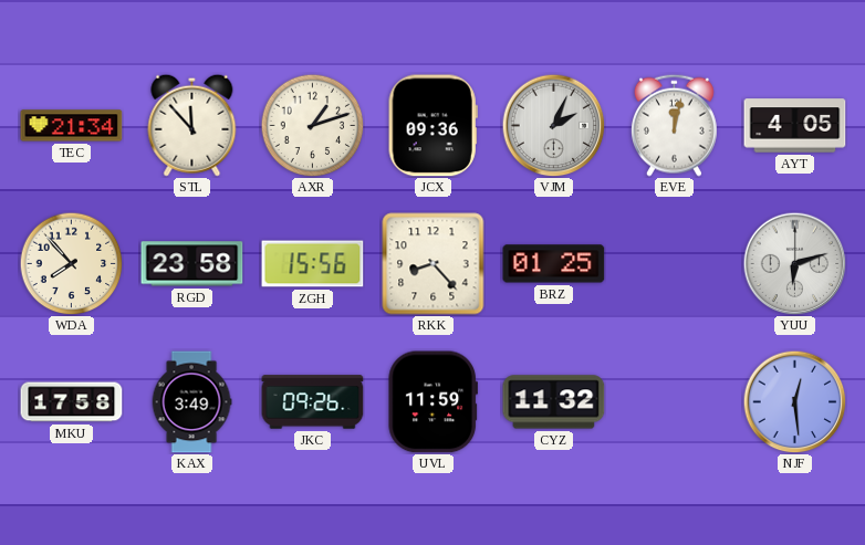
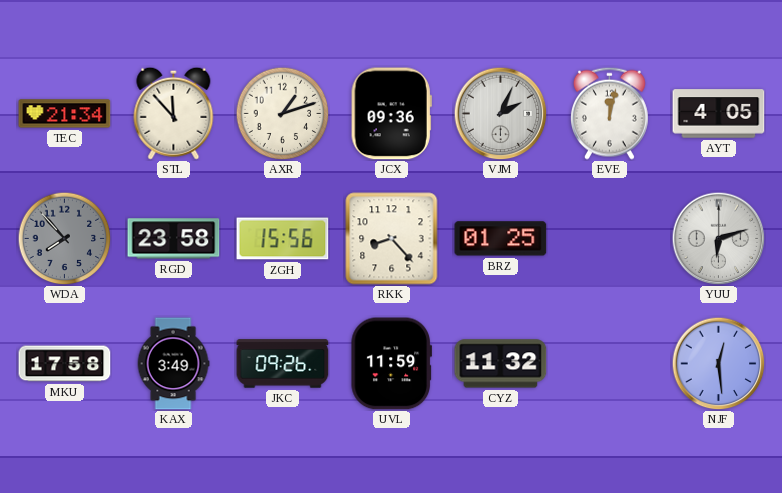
WDA dial: cream -> grey (64, 238)
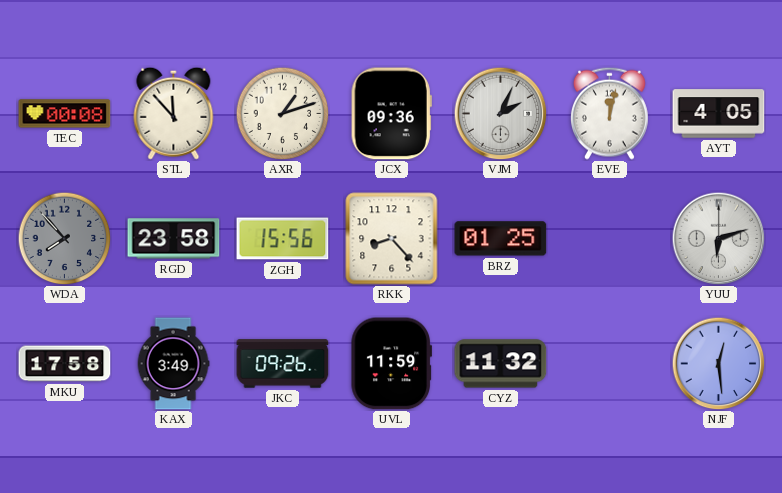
TEC: 21:34 -> 00:08 (65, 114)
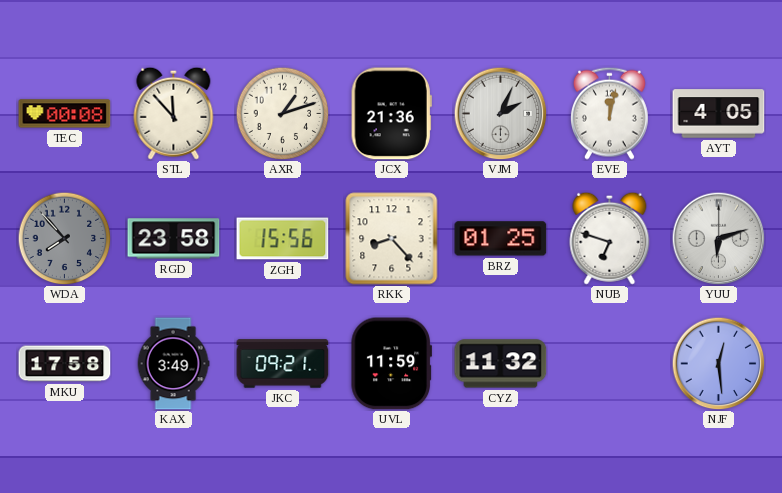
JCX: 09:36 -> 21:36 (391, 114)
NUB: none -> 6:48 (610, 238)
JKC: 09:26 -> 09:21 (283, 364)
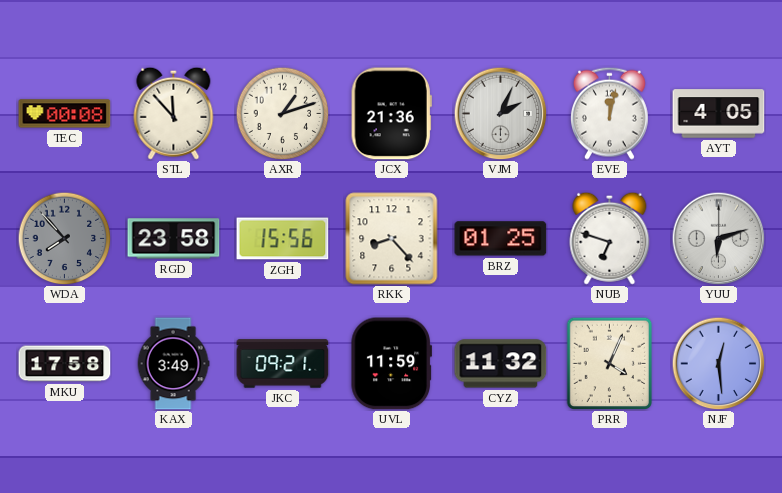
PRR: none -> 4:04 (610, 363)
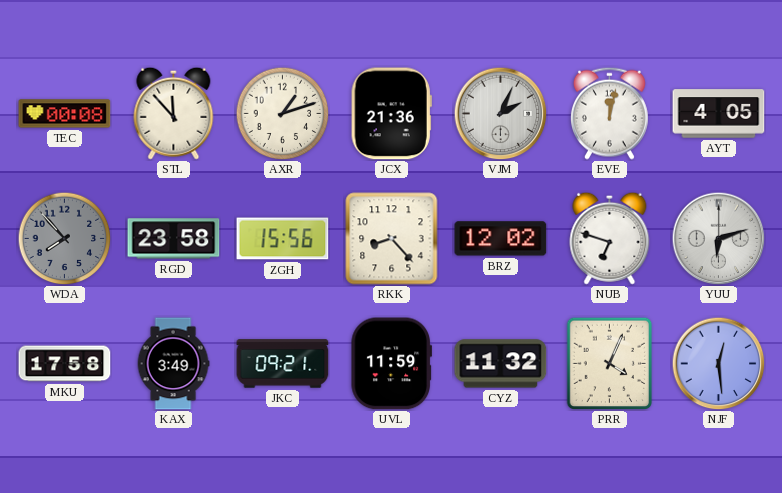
BRZ: 01:25 -> 12:02 (501, 239)
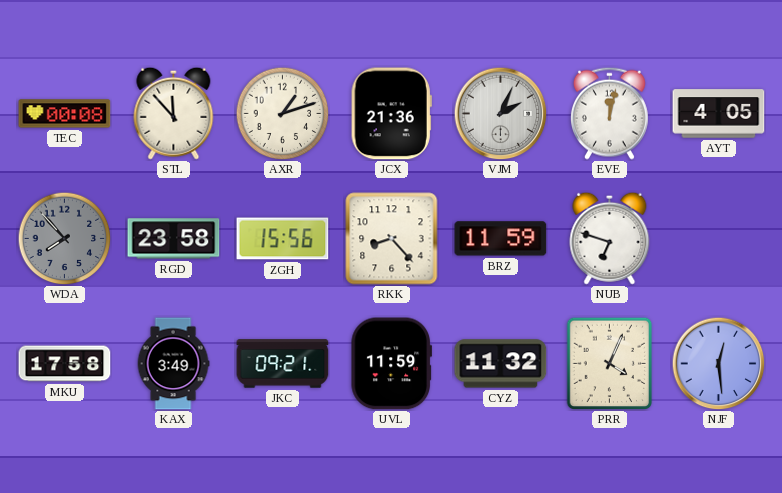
BRZ: 12:02 -> 11:59 (501, 239)
YUU: 6:12 -> none (718, 238)
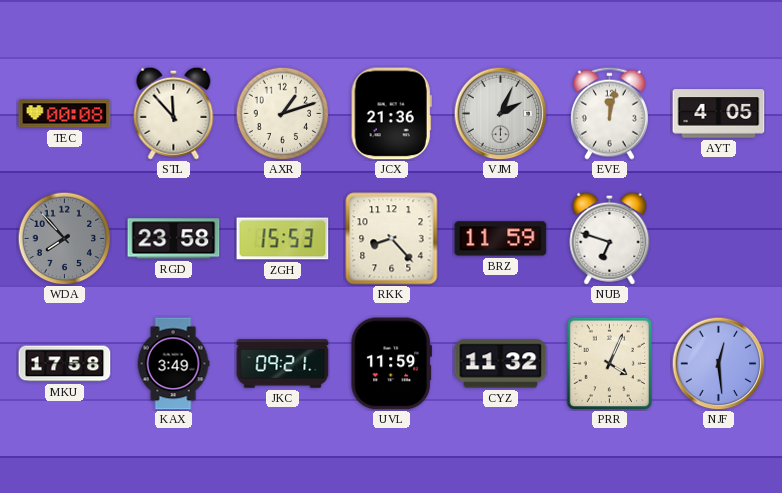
ZGH: 15:56 -> 15:53 (283, 239)
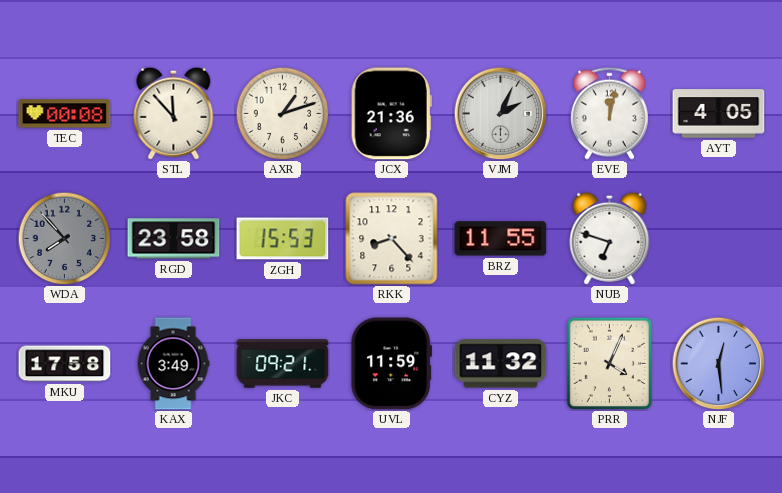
BRZ: 11:59 -> 11:55 (501, 239)
